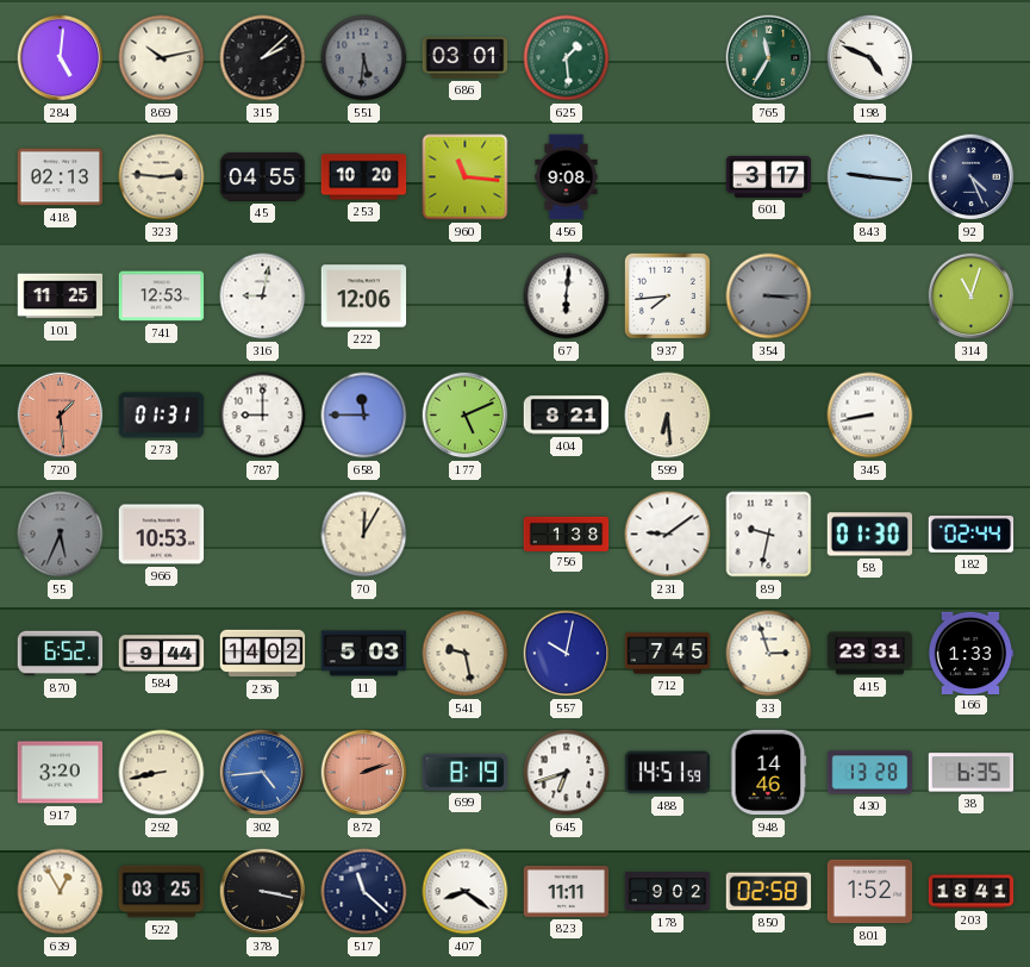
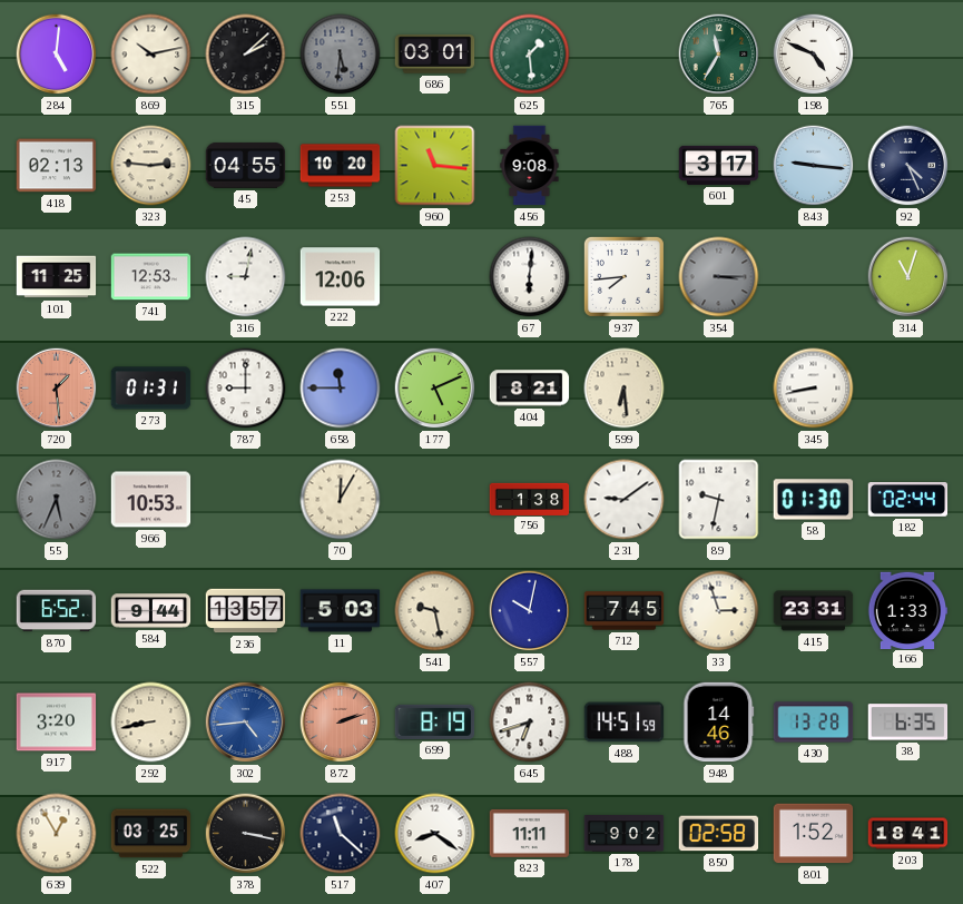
236: 14:02 -> 13:57 (246, 611)
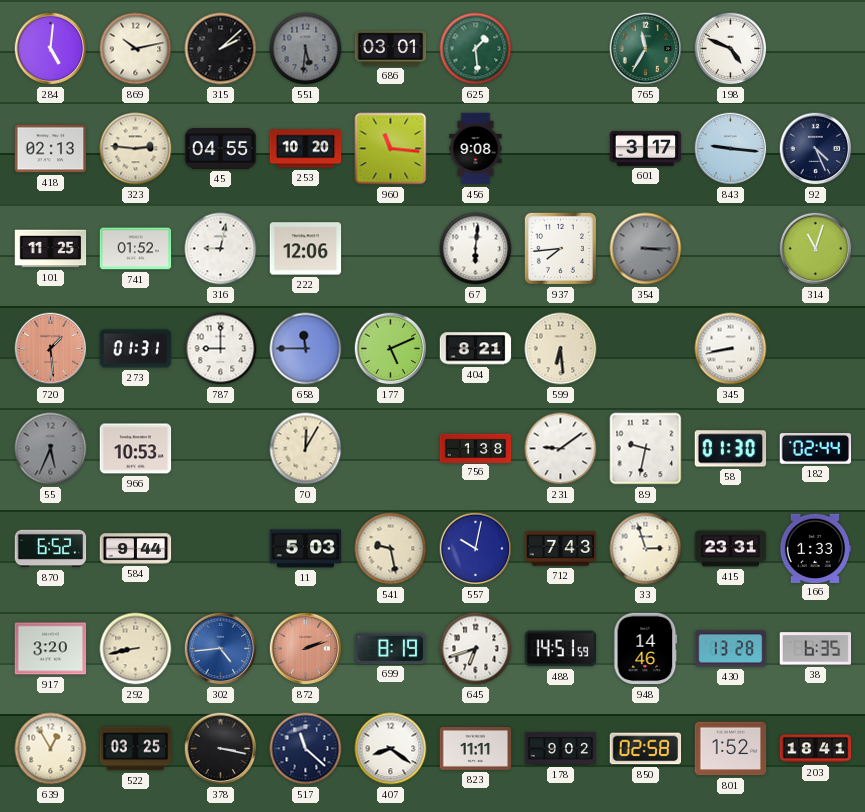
741: 12:53 -> 01:52 (136, 249)
236: 13:57 -> none (246, 611)
712: 7:45 -> 7:43 (561, 549)
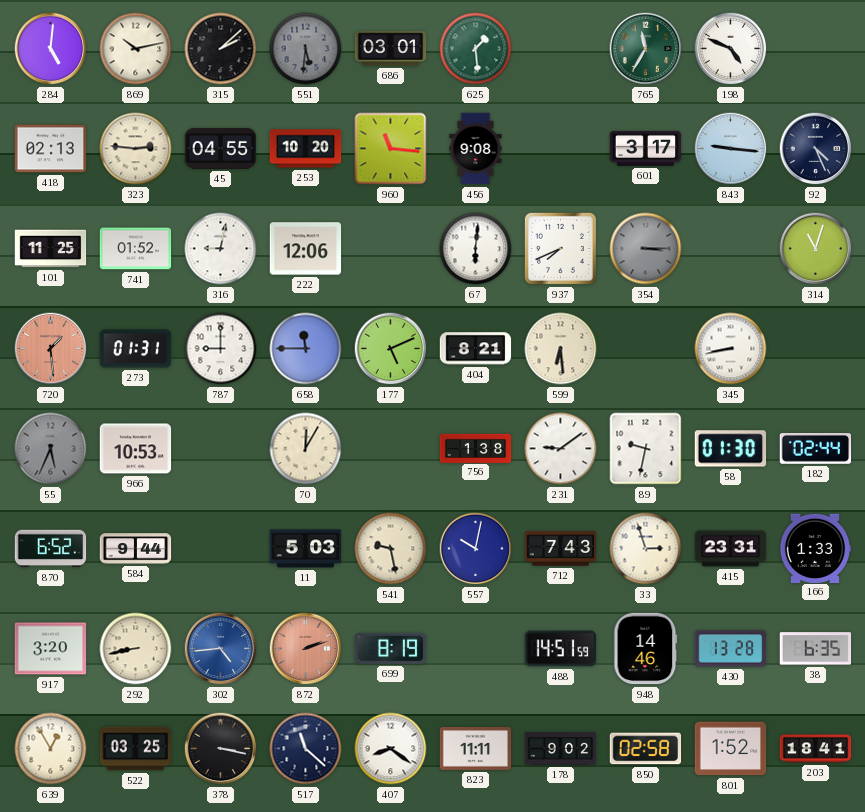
937: 7:44 -> 7:41 (560, 248)
645: 6:42 -> none (476, 649)
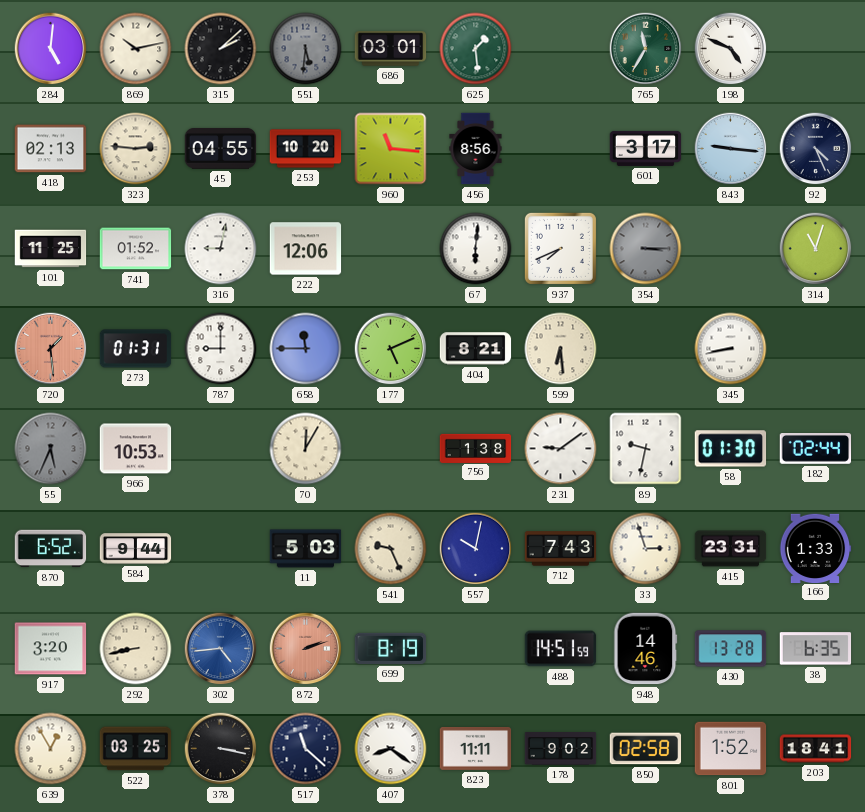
456: 9:08 -> 8:56 (476, 149)
541: 9:28 -> 9:26 (391, 549)
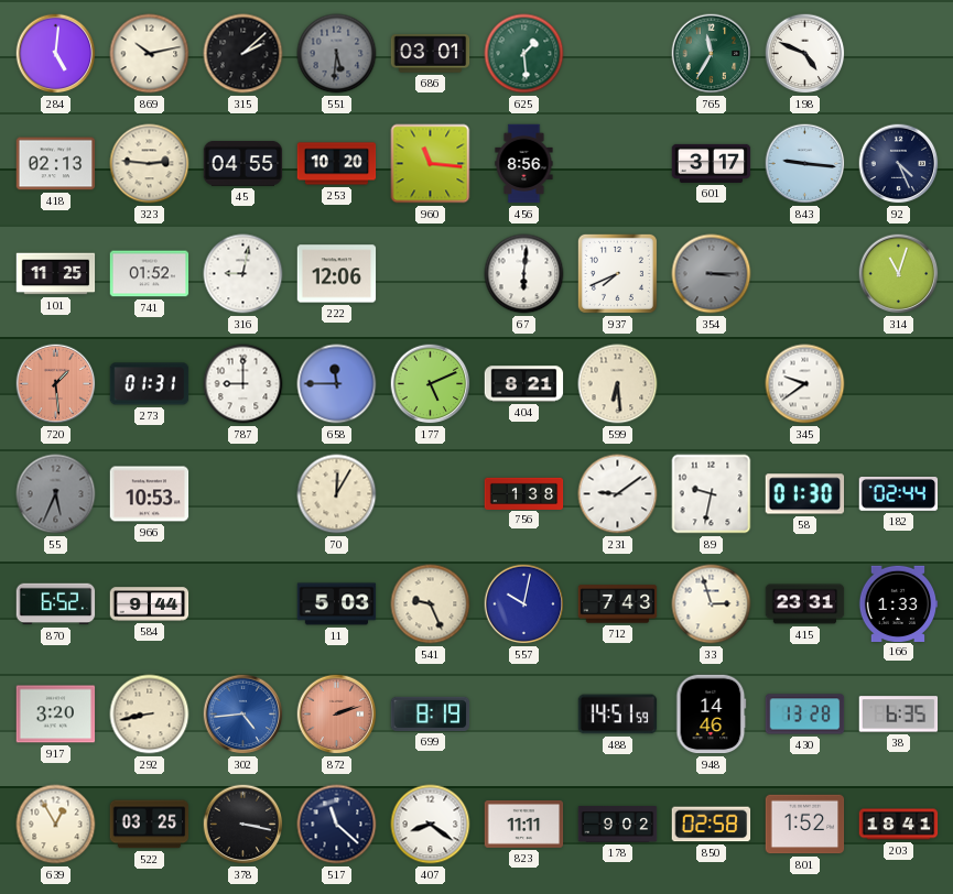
345: 8:43 -> 9:39 (805, 384)
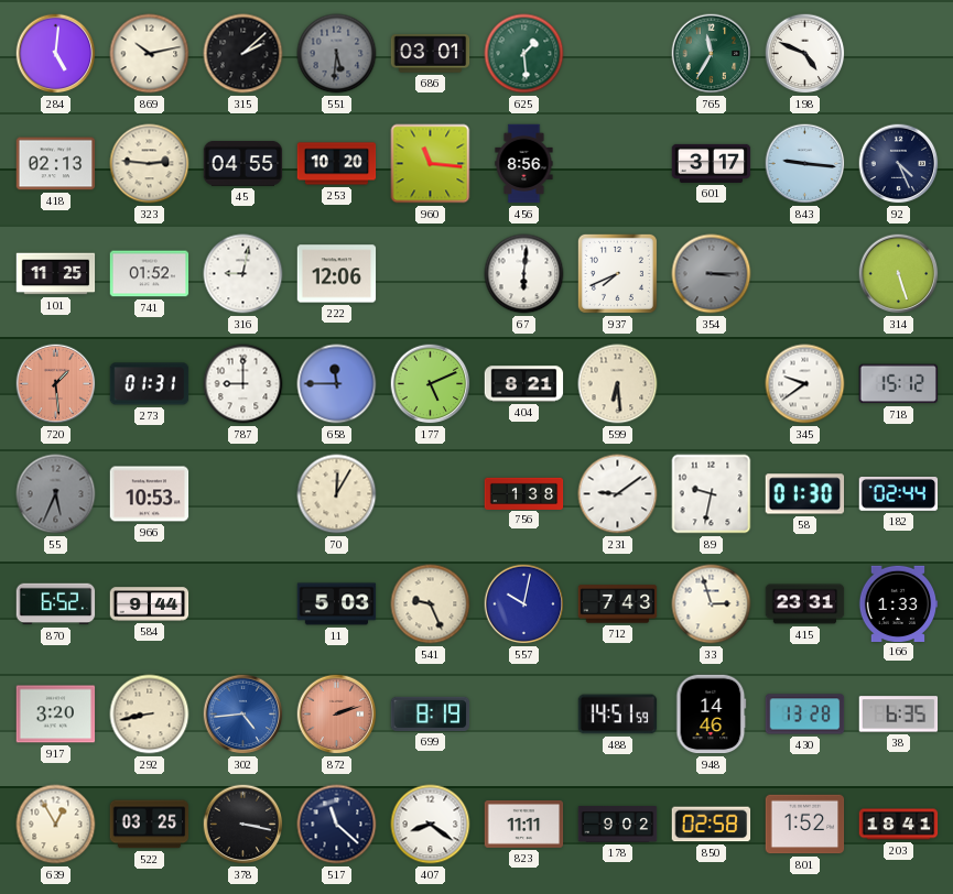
314: 11:03 -> 5:27 (899, 274)
718: none -> 15:12 (899, 384)
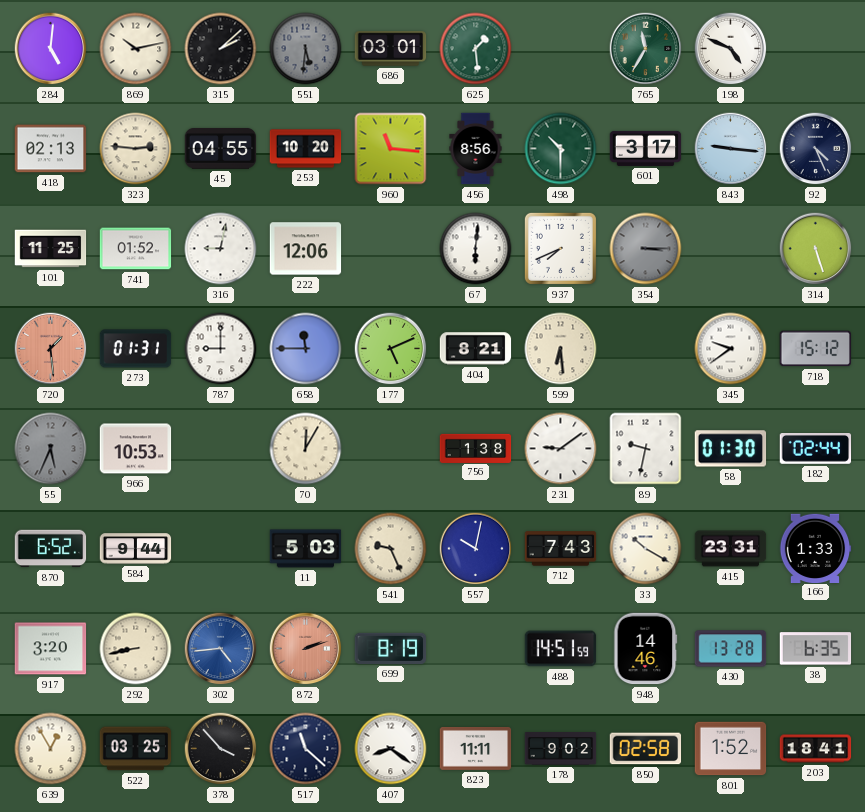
498: none -> 10:30 (561, 149)
33: 2:57 -> 10:20 (646, 549)
378: 3:17 -> 3:53 (221, 749)
